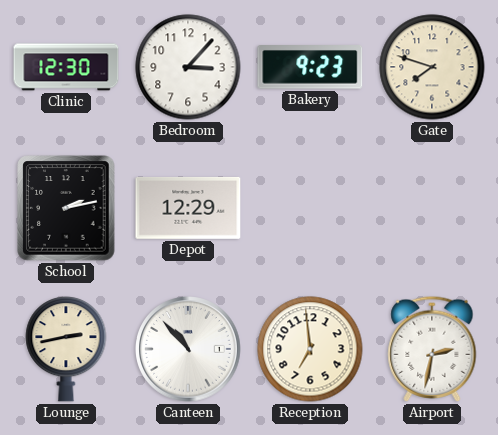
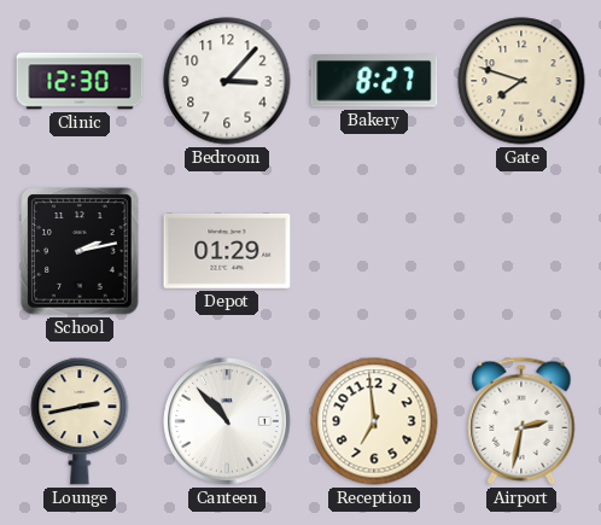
Bakery: 9:23 -> 8:27 (374, 82)
Depot: 12:29 -> 01:29 (227, 251)
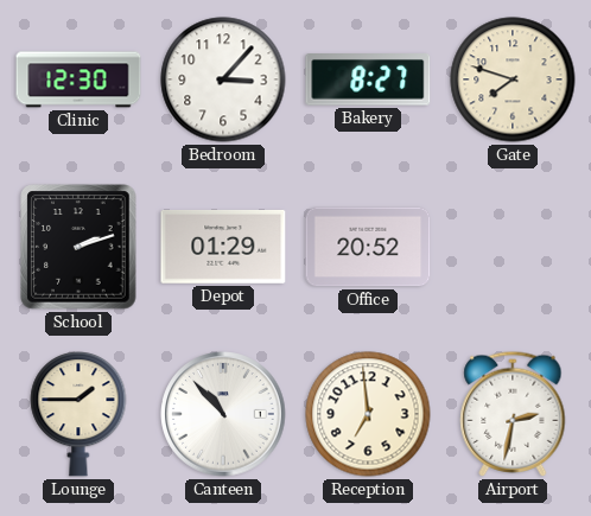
School: 2:13 -> 2:12 (78, 247)
Office: none -> 20:52 (368, 247)
Lounge: 2:43 -> 1:45 (78, 415)
